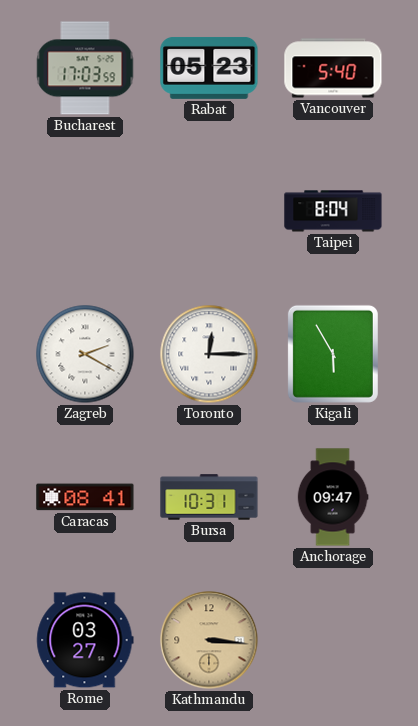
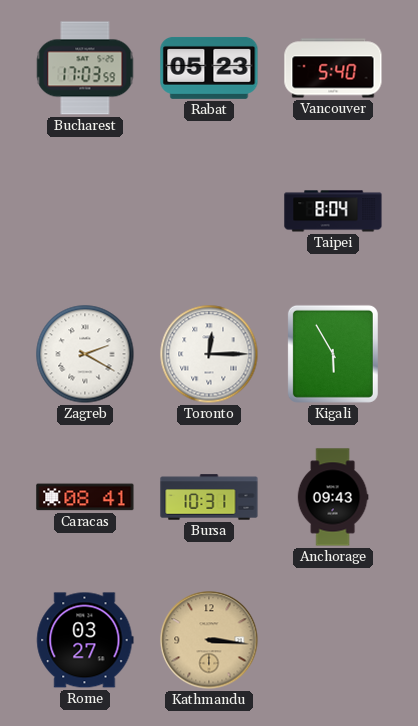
Anchorage: 09:47 -> 09:43 (333, 497)
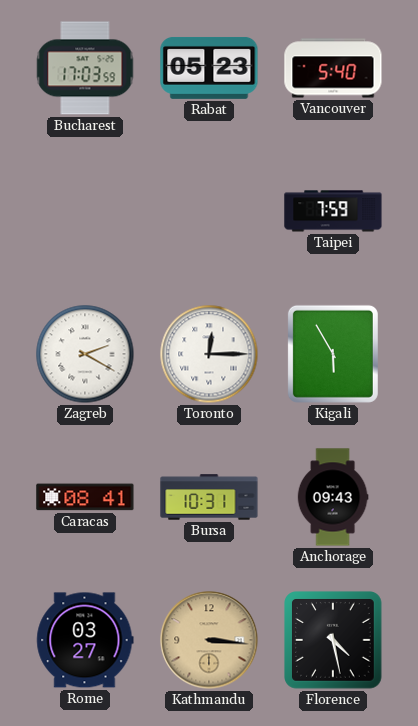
Taipei: 8:04 -> 7:59 (333, 211)
Florence: none -> 4:28 (334, 641)
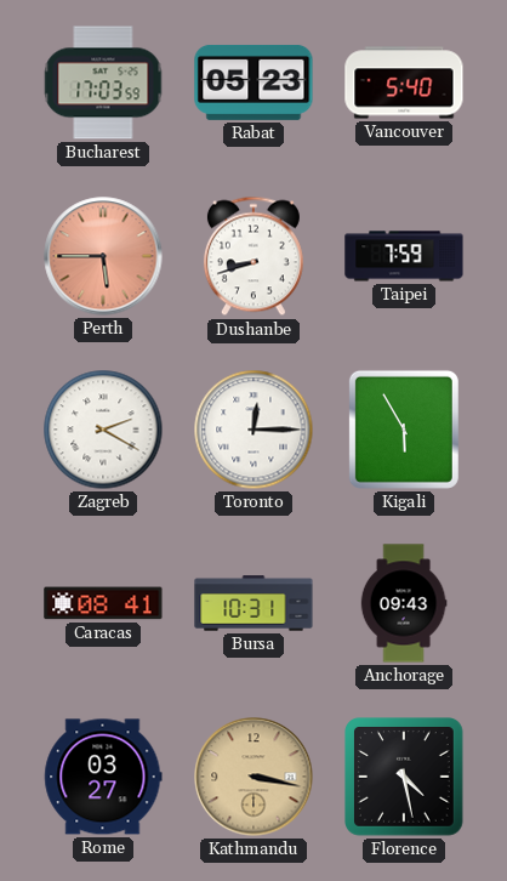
Perth: none -> 5:45 (103, 256)
Dushanbe: none -> 8:42 (253, 256)
Kathmandu: 3:16 -> 3:17 (253, 777)
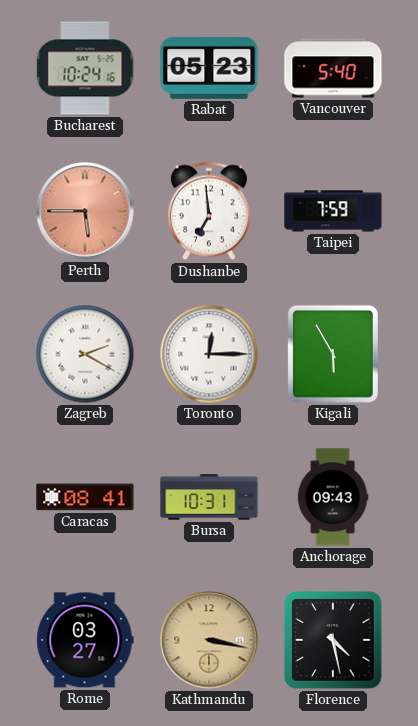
Bucharest: 17:03 -> 10:24 (85, 68)
Dushanbe: 8:42 -> 6:59 (209, 211)
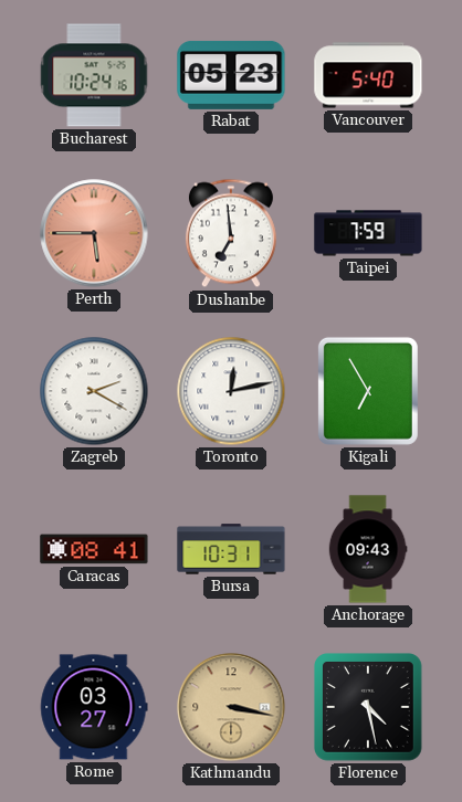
Toronto: 12:15 -> 12:13 (231, 391)
Kigali: 5:55 -> 6:55 (368, 391)
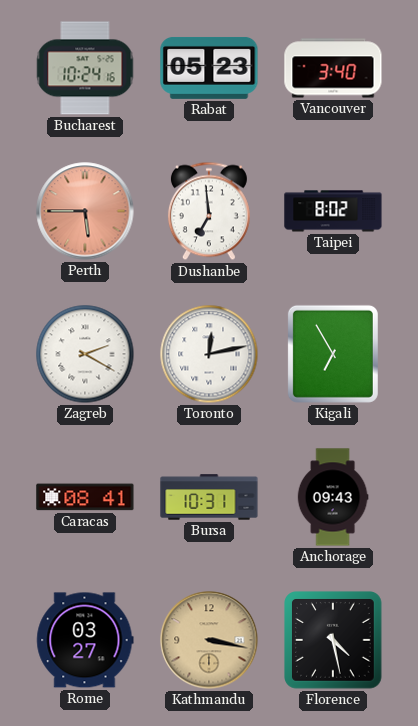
Vancouver: 5:40 -> 3:40 (333, 68)
Taipei: 7:59 -> 8:02 (333, 211)
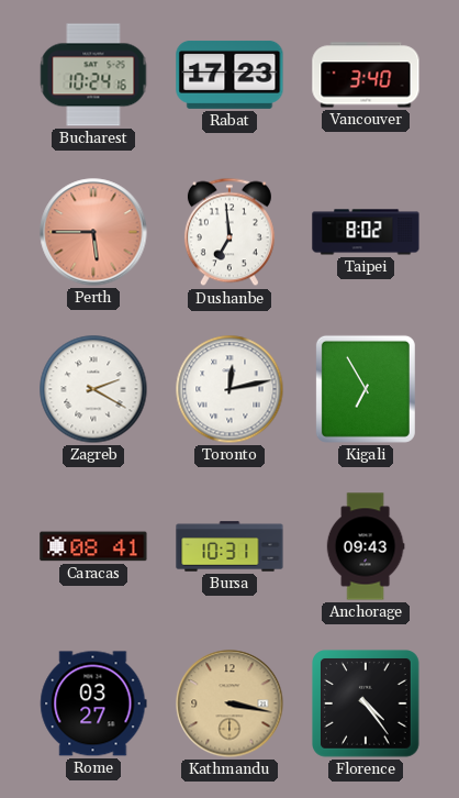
Rabat: 05:23 -> 17:23 (229, 75)
Florence: 4:28 -> 4:24 (367, 705)
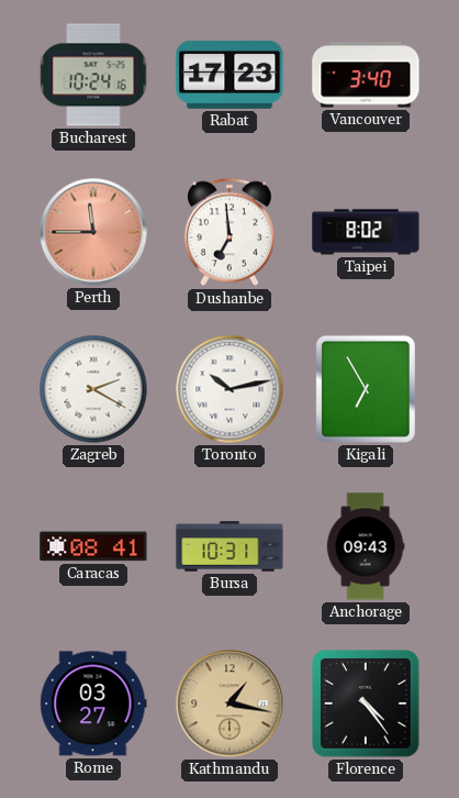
Perth: 5:45 -> 11:45 (93, 232)
Toronto: 12:13 -> 10:13 (229, 389)
Kathmandu: 3:17 -> 1:17 (229, 703)
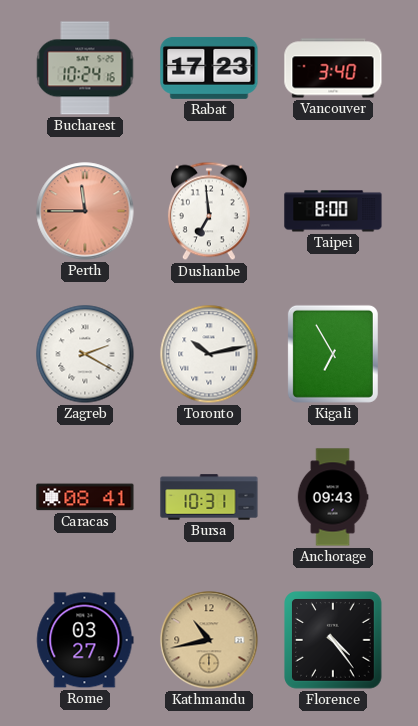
Taipei: 8:02 -> 8:00 (333, 211)
Kathmandu: 1:17 -> 10:43 (209, 640)
